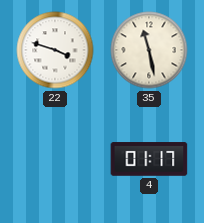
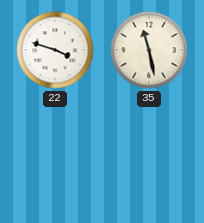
4: 01:17 -> none (149, 159)
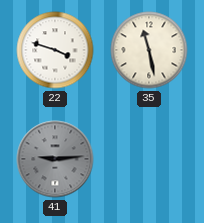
41: none -> 9:14 (55, 159)
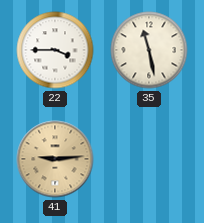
22: 3:48 -> 3:45 (55, 50)
41 dial: grey -> champagne (55, 159)
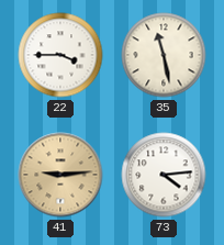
73: none -> 4:14 (164, 175)
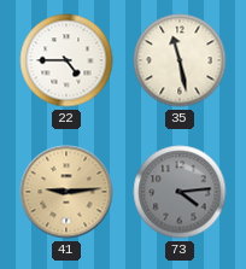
22: 3:45 -> 4:45 (66, 60)
73 dial: white -> grey (180, 192)
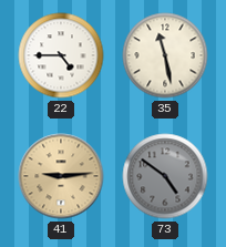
73: 4:14 -> 4:51 (165, 176)
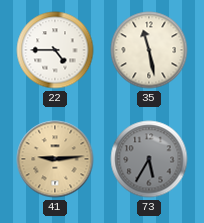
73: 4:51 -> 5:35 (149, 159)
